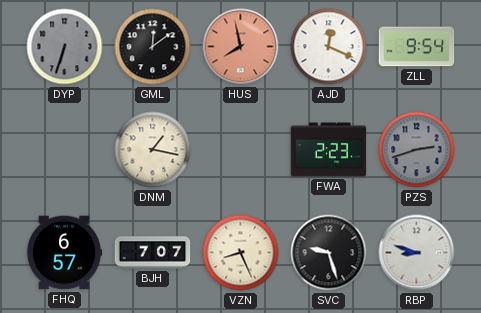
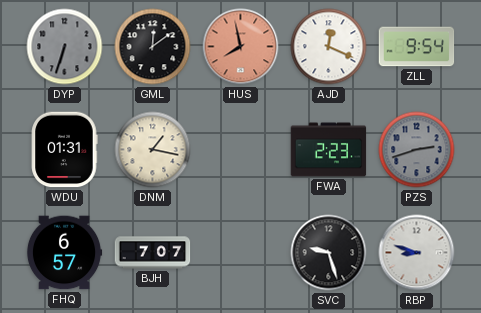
WDU: none -> 01:31 (64, 150)
VZN: 8:26 -> none (241, 253)
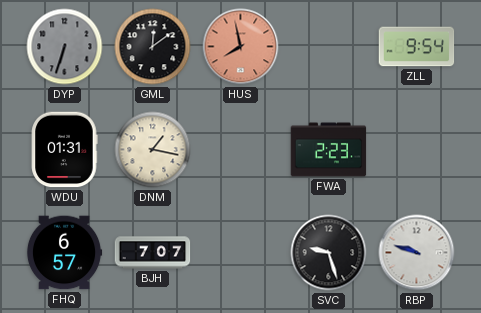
AJD: 12:19 -> none (329, 47)
PZS: 2:42 -> none (417, 150)
RBP: 8:48 -> 9:48 (417, 253)
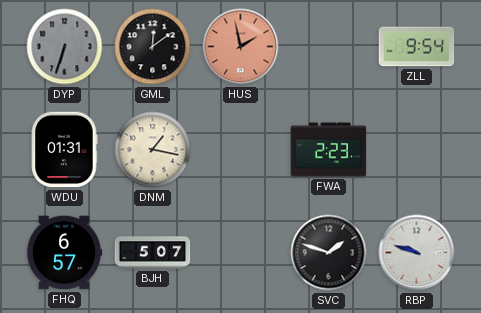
HUS: 7:58 -> 1:58 (241, 47)
BJH: 7:07 -> 5:07 (153, 253)
SVC: 9:27 -> 1:48 (329, 253)
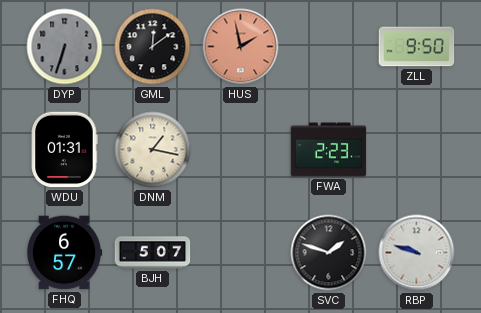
ZLL: 9:54 -> 9:50 (417, 47)
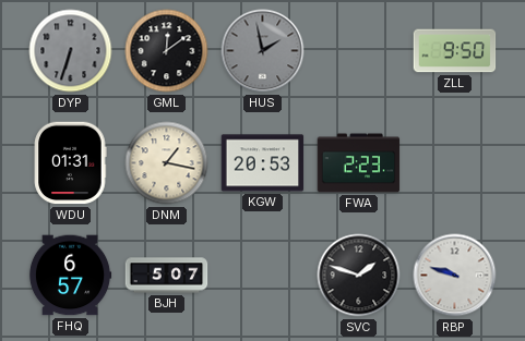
HUS dial: salmon -> grey (263, 51)
KGW: none -> 20:53 (263, 163)
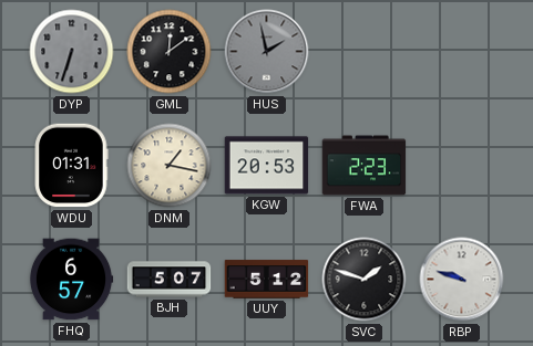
ZLL: 9:50 -> none (455, 51)
UUY: none -> 5:12 (267, 280)
